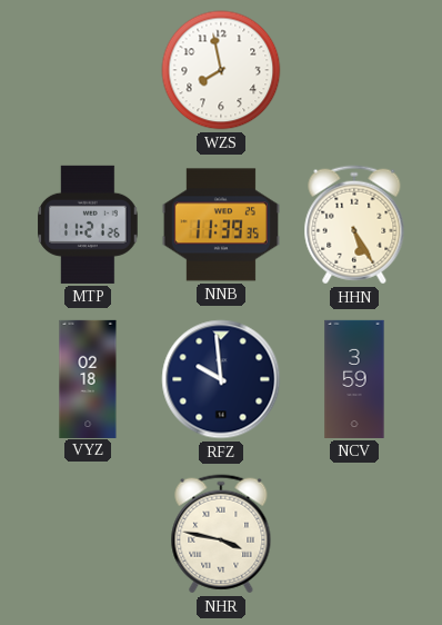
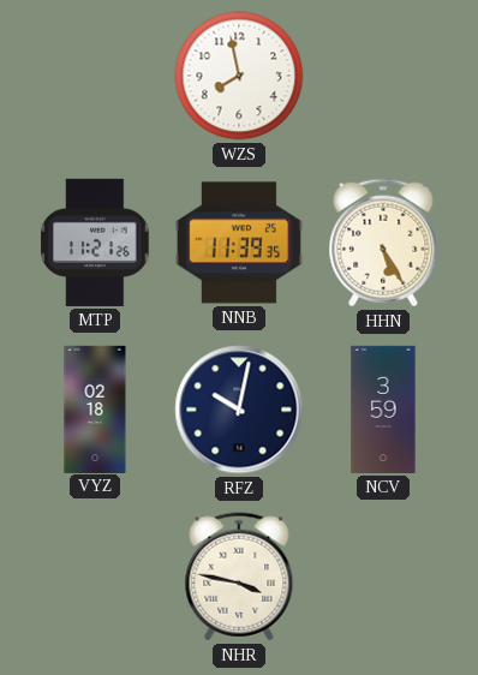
RFZ: 9:59 -> 10:02 (239, 410)
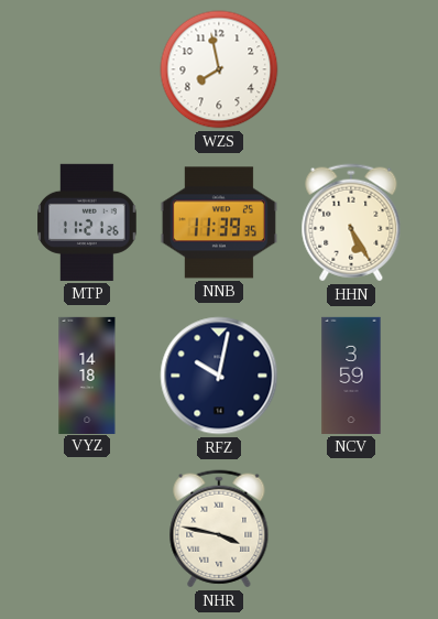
VYZ: 02:18 -> 14:18 (87, 374)
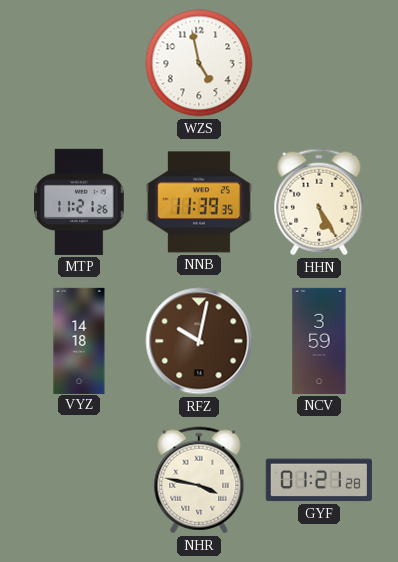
WZS: 7:58 -> 4:58 (199, 63)
RFZ dial: navy -> brown (199, 341)
GYF: none -> 01:21 (319, 480)
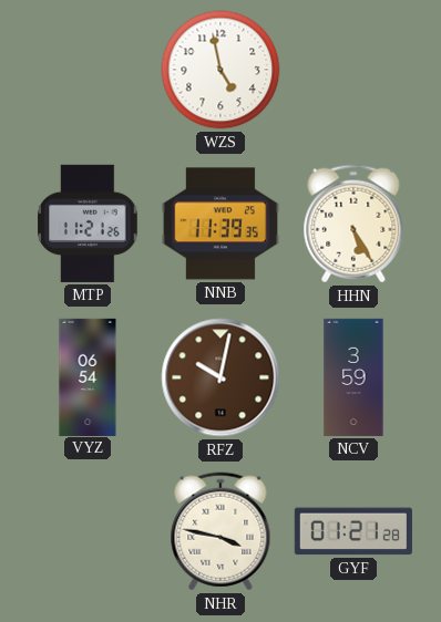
VYZ: 14:18 -> 06:54 (88, 376)
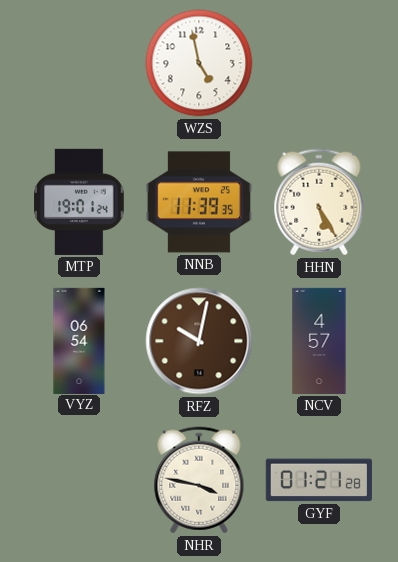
MTP: 11:21 -> 19:01 (79, 202)
NCV: 3:59 -> 4:57 (319, 341)
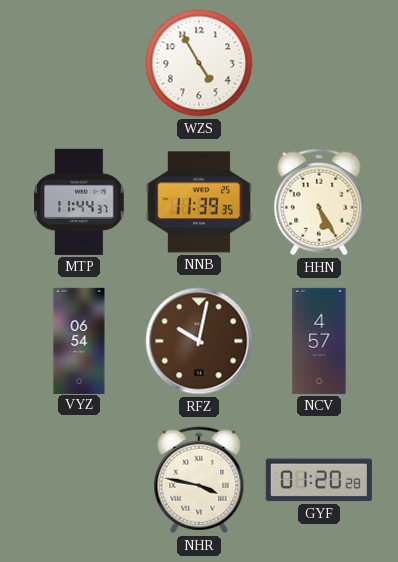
WZS: 4:58 -> 4:55 (199, 63)
MTP: 19:01 -> 11:44 (79, 202)
GYF: 01:21 -> 01:20 (319, 480)
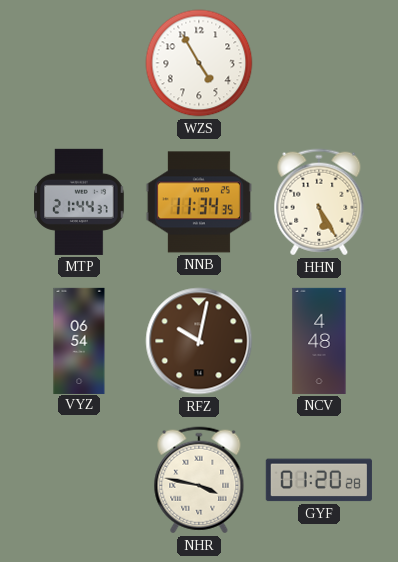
MTP: 11:44 -> 21:44 (79, 202)
NNB: 11:39 -> 11:34 (199, 202)
NCV: 4:57 -> 4:48 (319, 341)
